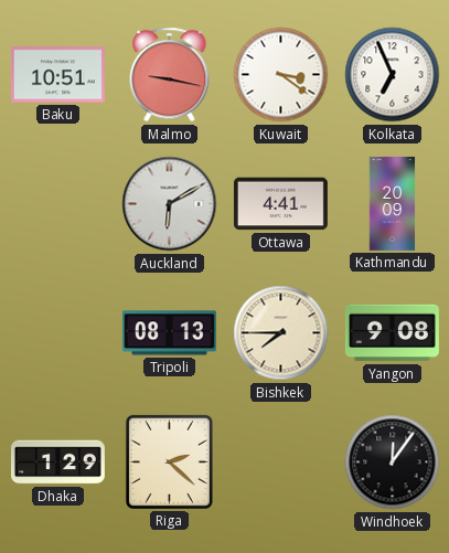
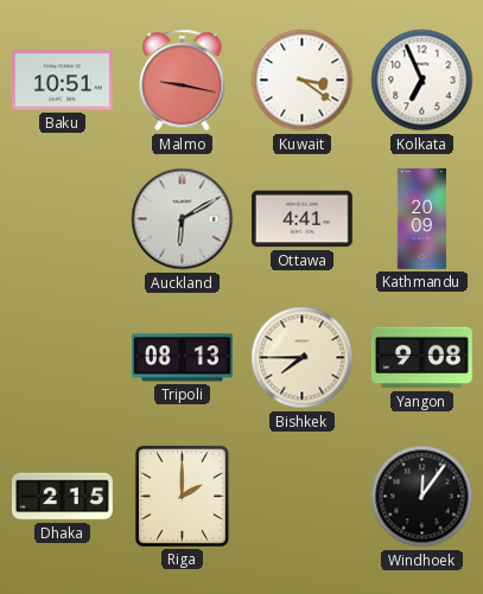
Dhaka: 1:29 -> 2:15 (62, 497)
Riga: 2:22 -> 2:00 (182, 496)
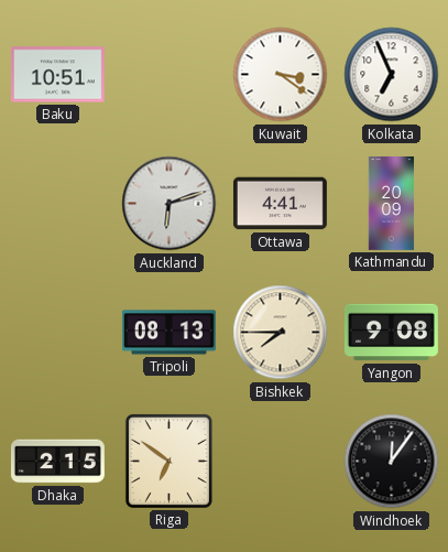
Malmo: 9:17 -> none (183, 81)
Auckland: 6:10 -> 6:12 (170, 204)
Riga: 2:00 -> 6:51 (168, 461)
